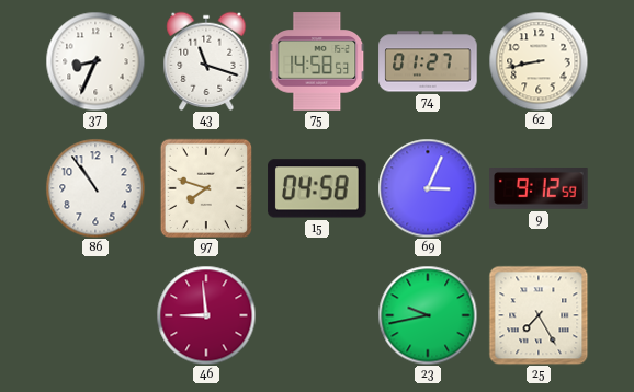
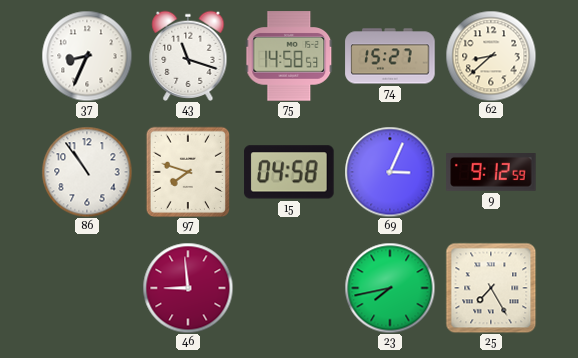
74: 01:27 -> 15:27 (390, 56)
62: 8:43 -> 8:38 (491, 56)
23: 9:43 -> 7:43 (390, 288)
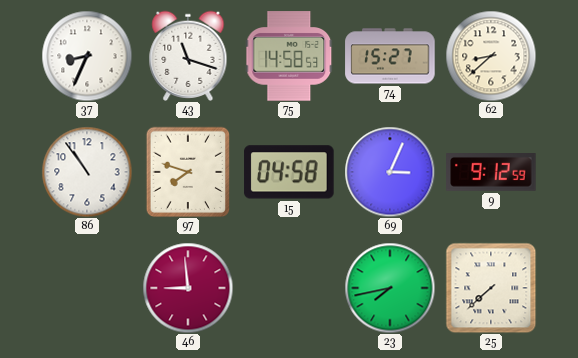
25: 7:25 -> 7:38 (491, 288)
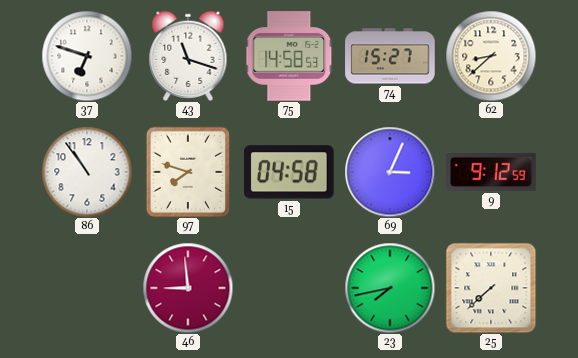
37: 8:34 -> 6:48 (87, 56)
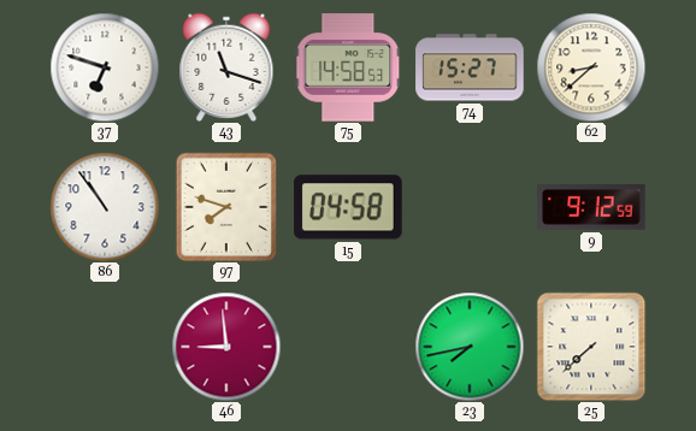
69: 3:04 -> none (390, 172)
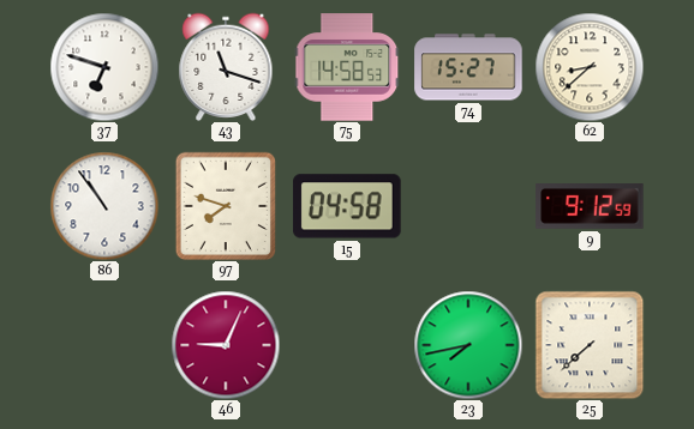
46: 8:59 -> 9:04 (226, 345)
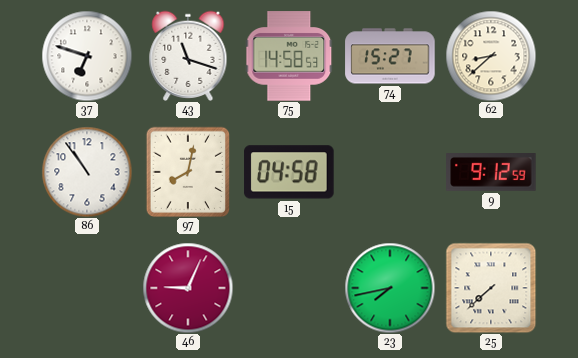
97: 7:48 -> 8:02 (188, 172)
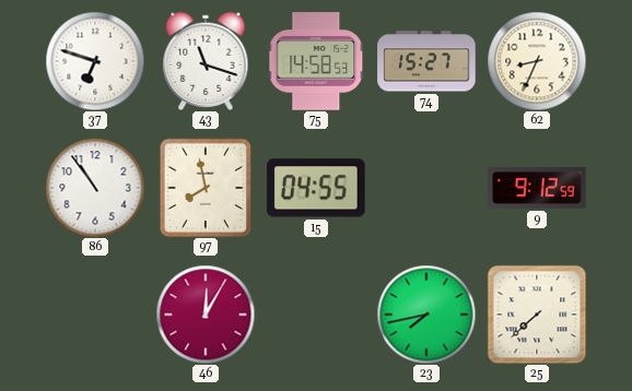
62: 8:38 -> 8:34 (537, 61)
97: 8:02 -> 7:58 (206, 188)
15: 04:58 -> 04:55 (316, 188)
46: 9:04 -> 12:05 (206, 315)
